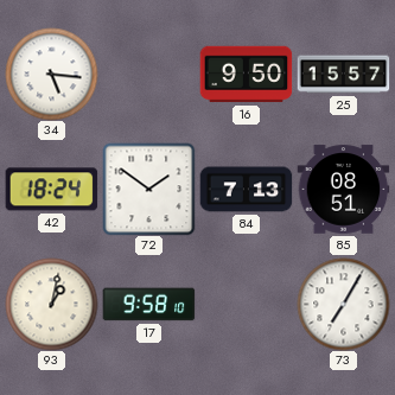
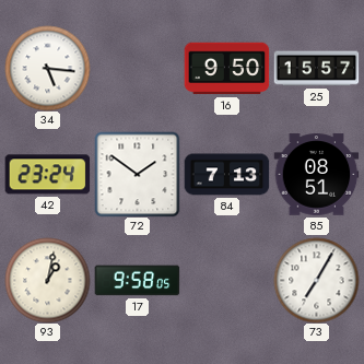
42: 18:24 -> 23:24 (47, 175)
17: 9:58:10 -> 9:58:05 (137, 281)
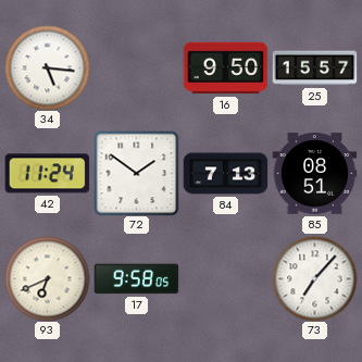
42: 23:24 -> 11:24 (47, 174)
93: 1:02 -> 6:41 (47, 278)
73: 7:05 -> 7:07 (314, 278)
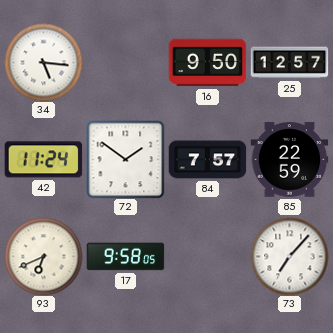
25: 15:57 -> 12:57 (289, 63)
84: 7:13 -> 7:57 (207, 160)
85: 08:51 -> 22:59 (289, 160)
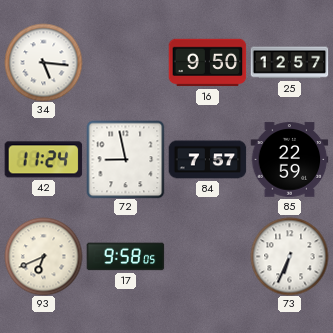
72: 1:51 -> 8:58 (125, 159)
73: 7:07 -> 6:34 (289, 256)
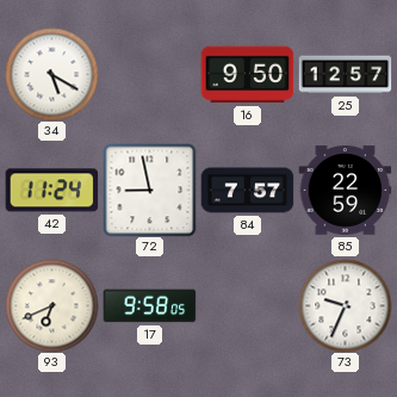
34: 5:16 -> 5:20 (51, 74)
73: 6:34 -> 9:34 (345, 305)
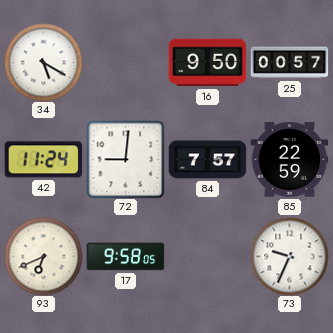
25: 12:57 -> 00:57 (289, 63)
72: 8:58 -> 9:01 (125, 159)
